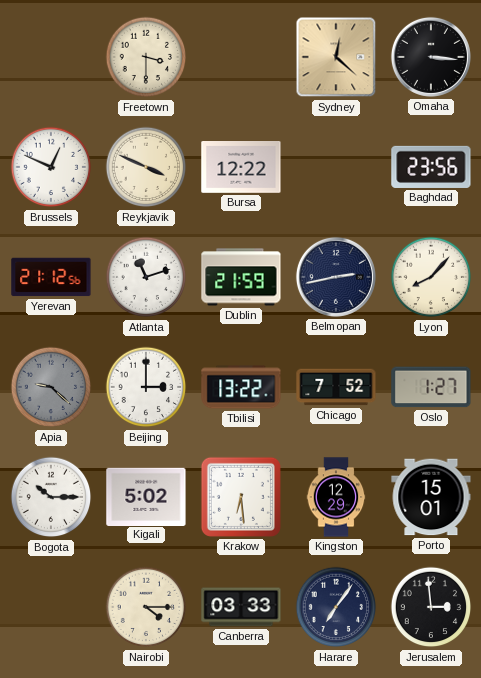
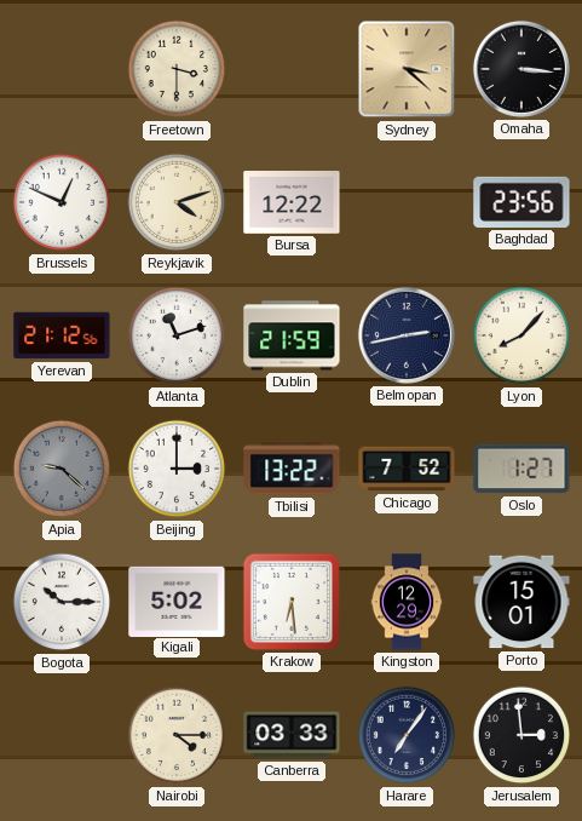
Sydney: 12:22 -> 3:22 (407, 69)
Reykjavik: 3:49 -> 4:12 (177, 202)
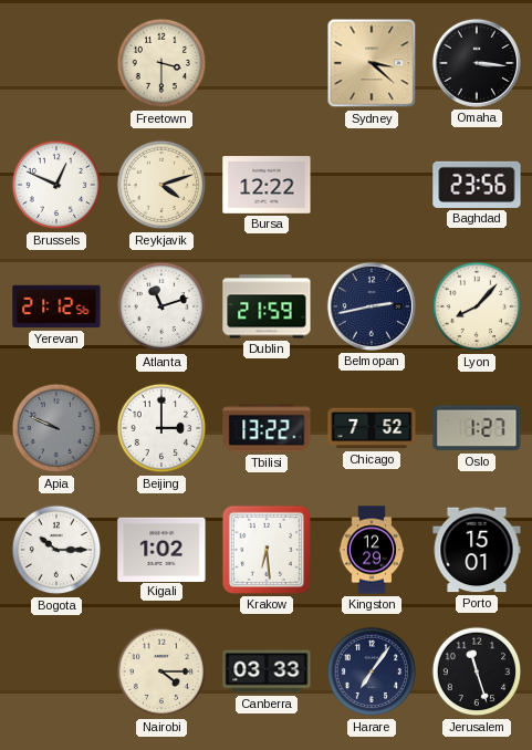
Apia: 9:22 -> 9:49 (56, 428)
Kigali: 5:02 -> 1:02 (161, 549)
Jerusalem: 2:59 -> 11:27 (477, 671)
